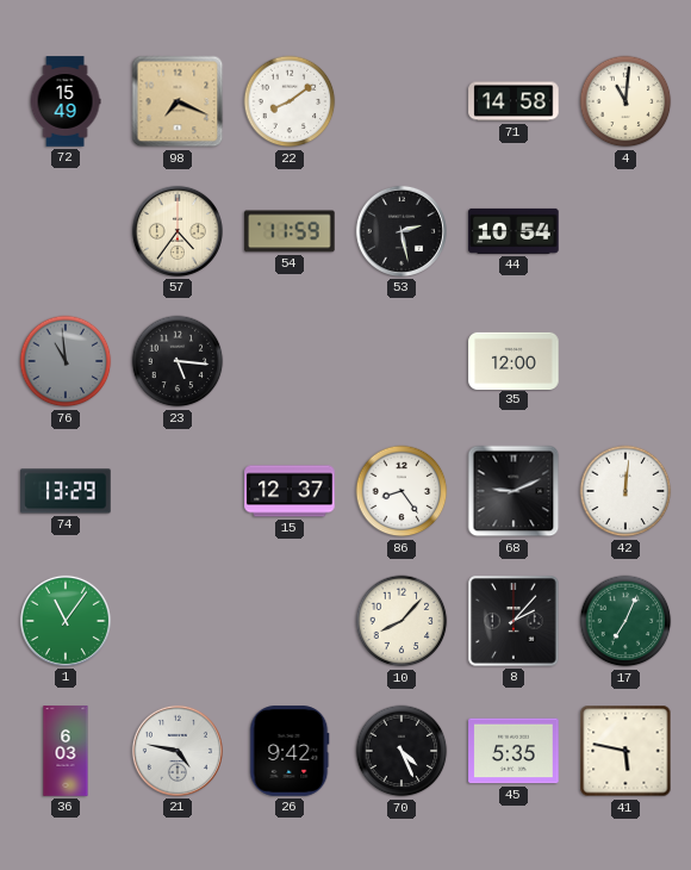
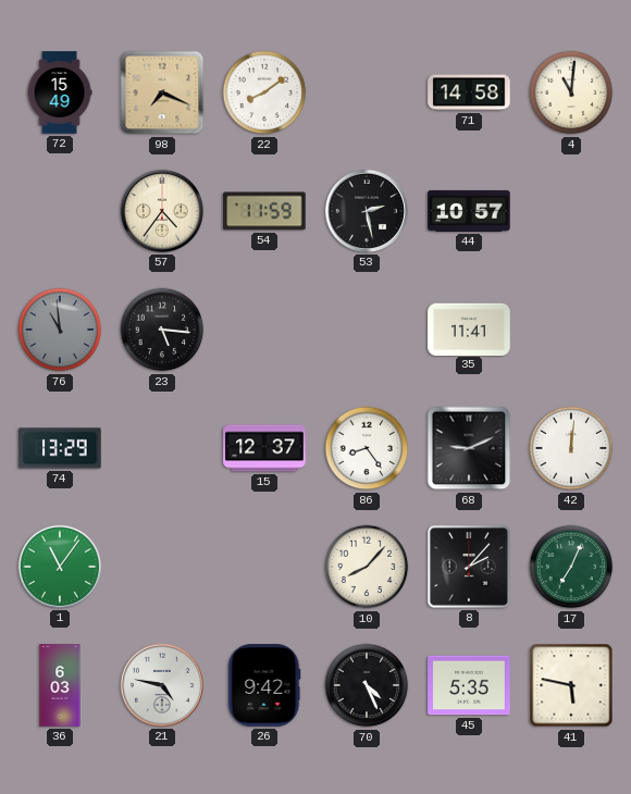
44: 10:54 -> 10:57 (469, 211)
35: 12:00 -> 11:41 (469, 328)
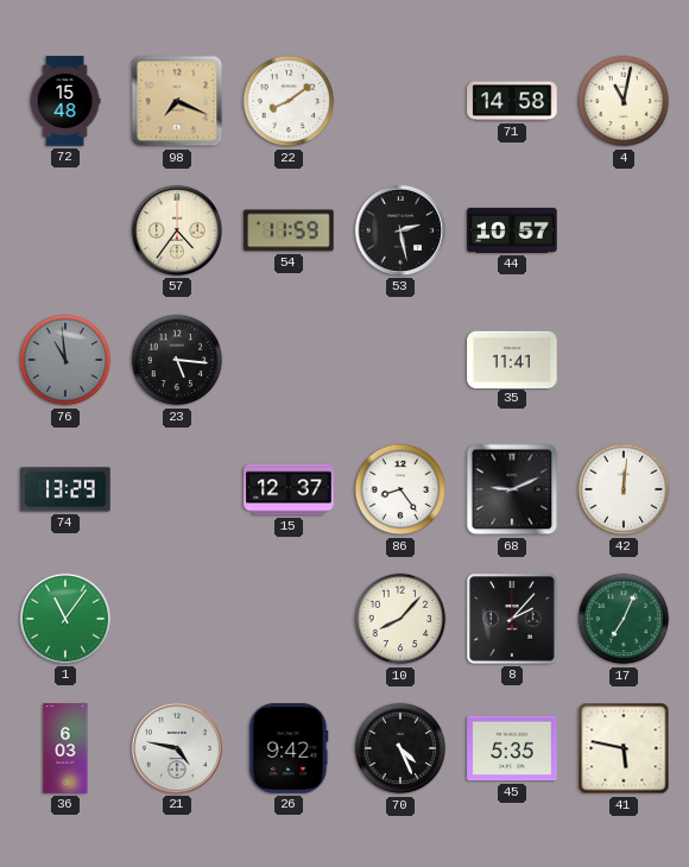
72: 15:49 -> 15:48 (65, 101)
4: 11:01 -> 11:02 (624, 101)
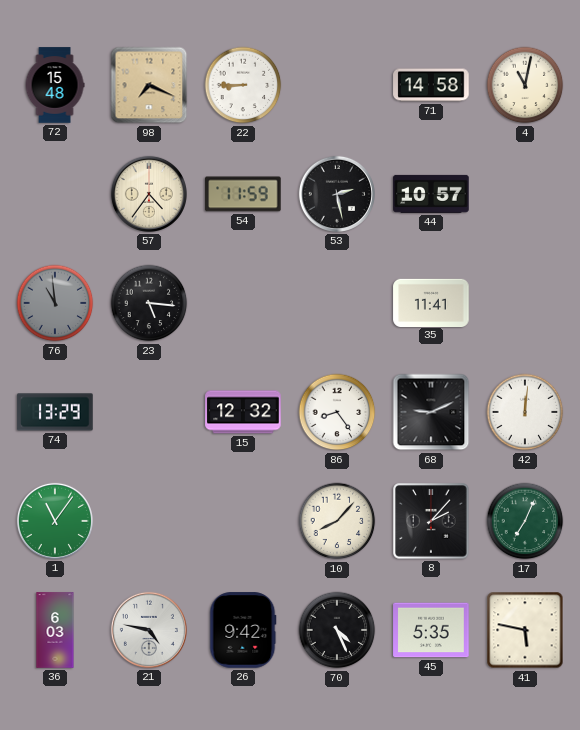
22: 8:09 -> 8:45 (243, 85)
15: 12:37 -> 12:32 (243, 412)
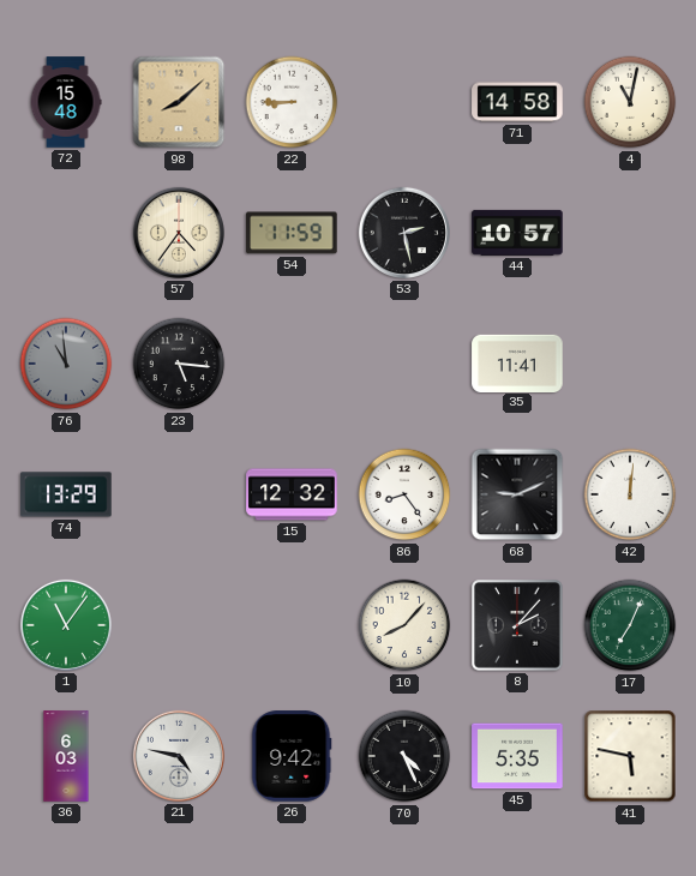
98: 7:19 -> 8:08 (179, 102)
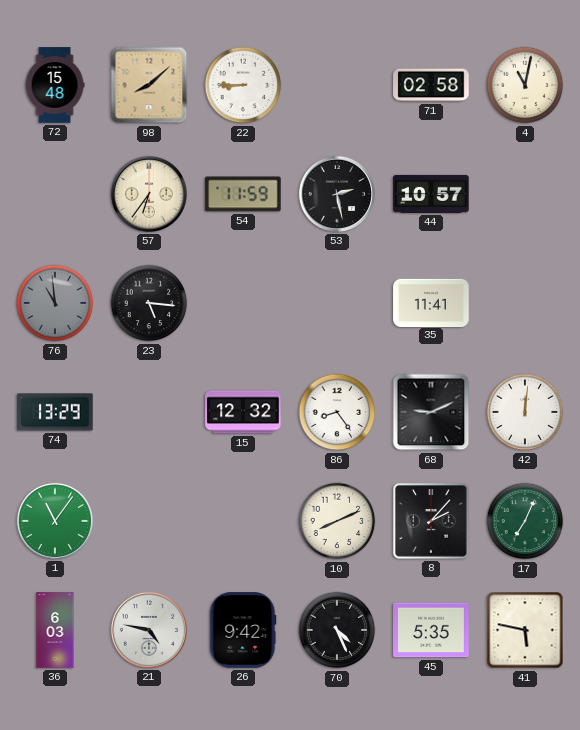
71: 14:58 -> 02:58 (431, 85)
57: 4:36 -> 6:36 (149, 194)
10: 8:07 -> 8:11 (337, 521)
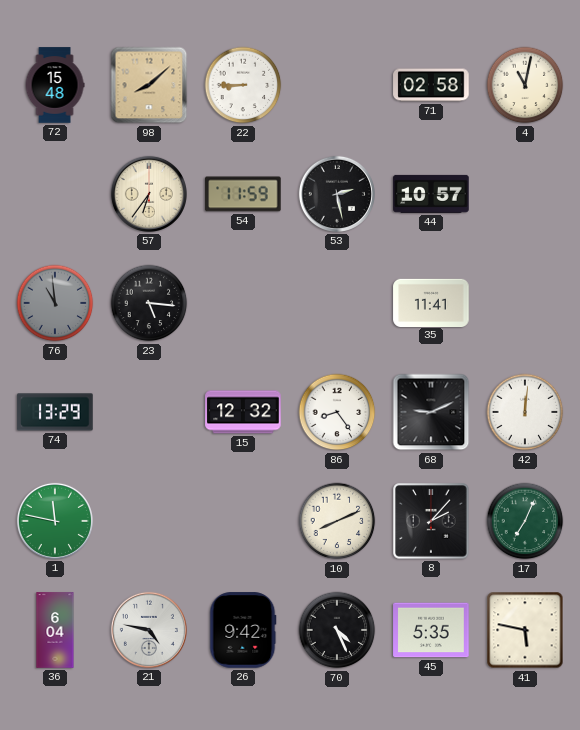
1: 11:06 -> 11:47 (55, 521)
36: 6:03 -> 6:04 (55, 630)
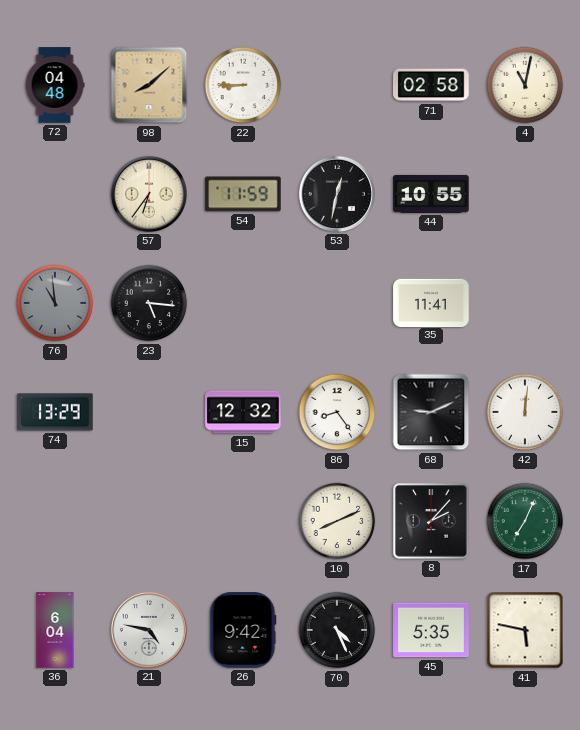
72: 15:48 -> 04:48 (55, 85)
53: 2:28 -> 12:32 (337, 194)
44: 10:57 -> 10:55 (431, 194)
1: 11:47 -> none (55, 521)
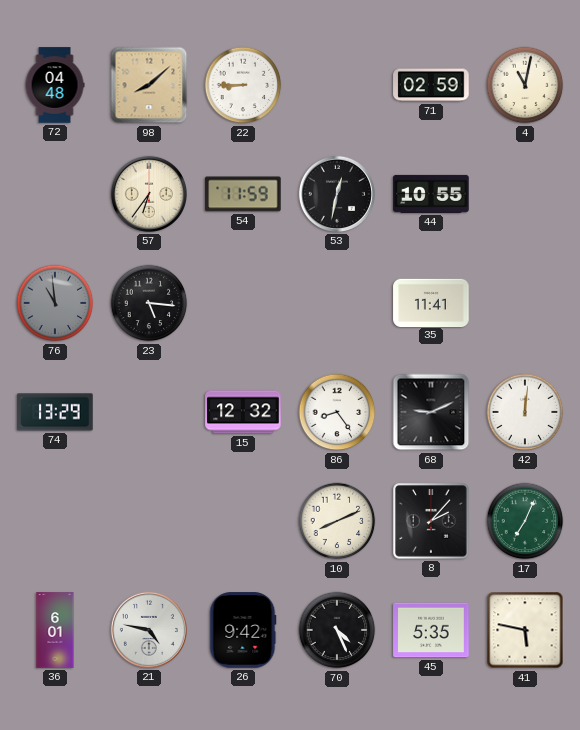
71: 02:58 -> 02:59 (431, 85)
36: 6:04 -> 6:01 (55, 630)
